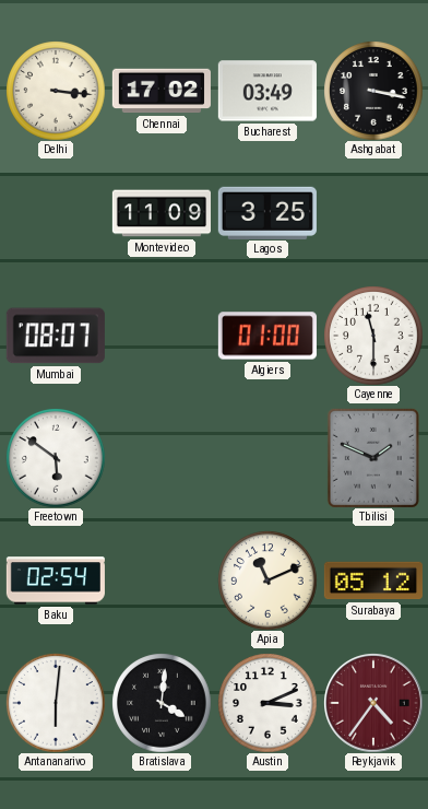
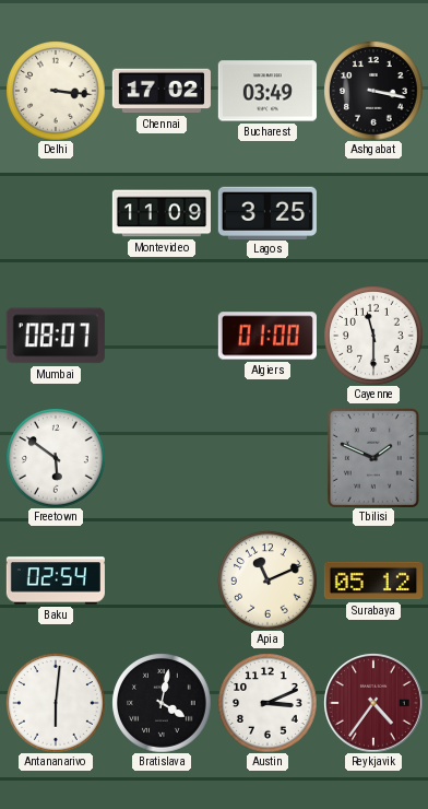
Bratislava: 4:01 -> 4:02 (162, 703)
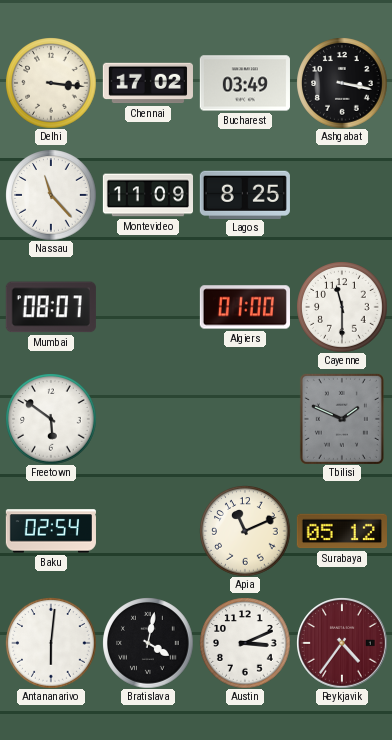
Nassau: none -> 11:23 (51, 195)
Lagos: 3:25 -> 8:25 (245, 194)
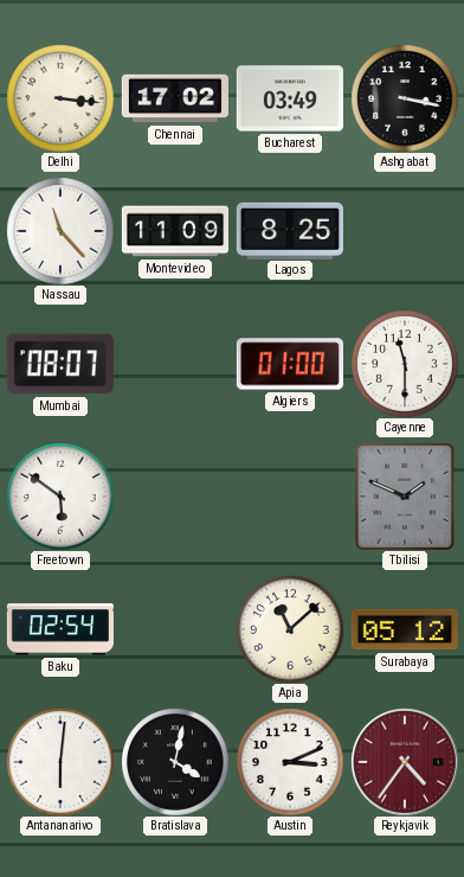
Apia: 11:11 -> 11:08 (290, 629)
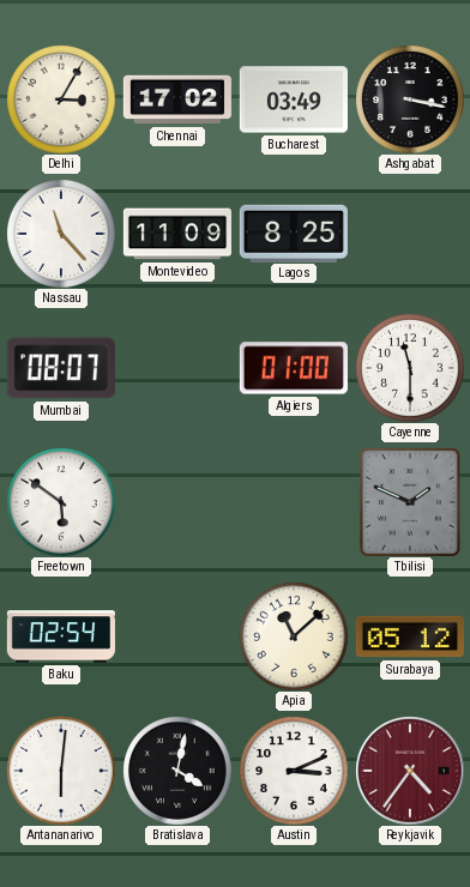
Delhi: 3:16 -> 3:05 (61, 99)
